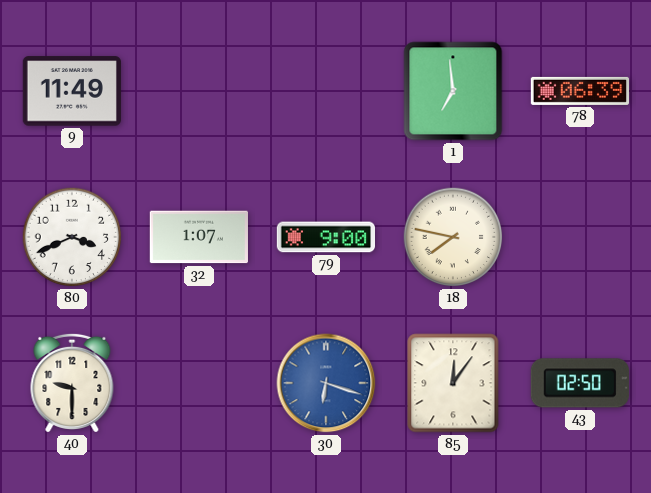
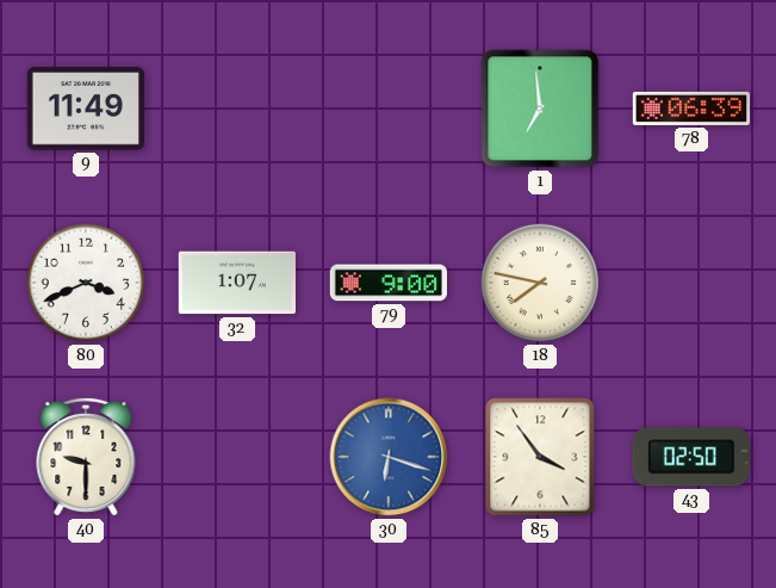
85: 12:06 -> 3:54 (540, 457)
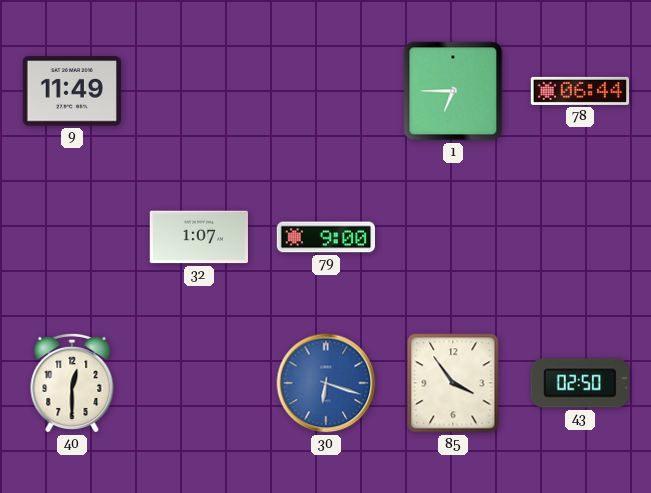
1: 6:59 -> 6:45 (453, 91)
78: 06:39 -> 06:44 (579, 91)
80: 3:41 -> none (86, 283)
18: 7:47 -> none (540, 283)
40: 9:30 -> 12:30 (72, 383)
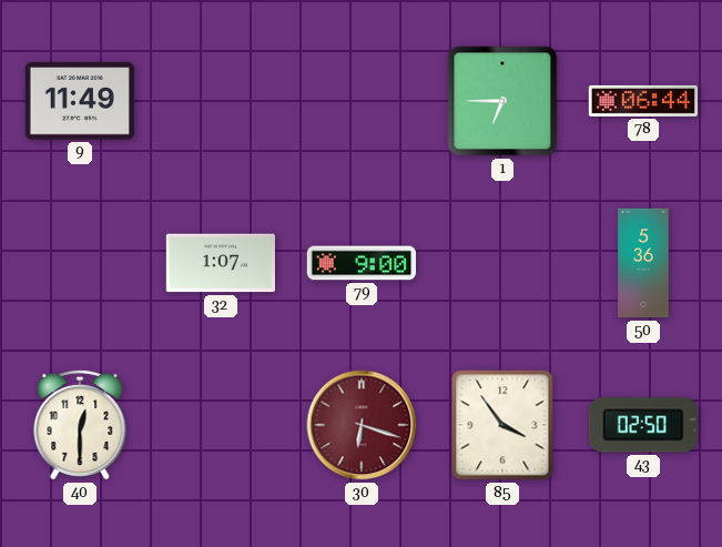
50: none -> 5:36 (643, 263)
30 dial: blue -> burgundy (362, 425)
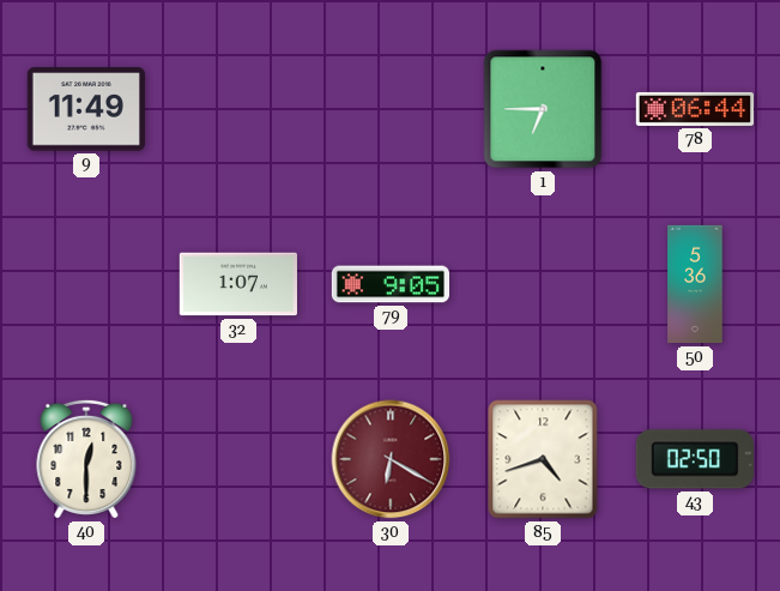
79: 9:00 -> 9:05 (389, 284)
30: 6:18 -> 6:20 (391, 459)
85: 3:54 -> 4:42 (543, 459)
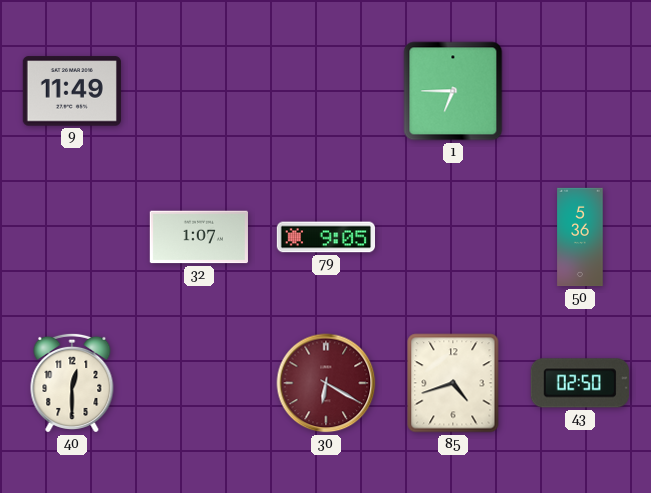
78: 06:44 -> none (694, 109)
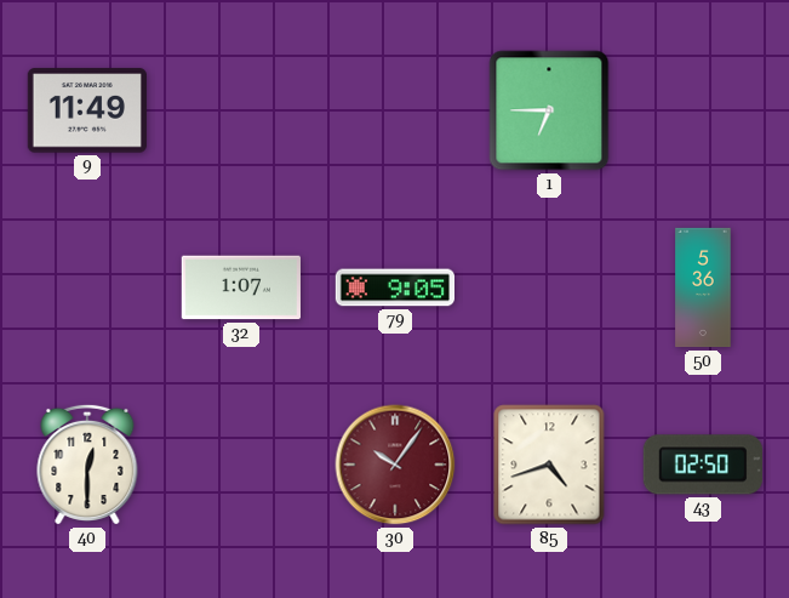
30: 6:20 -> 10:06 (395, 465)
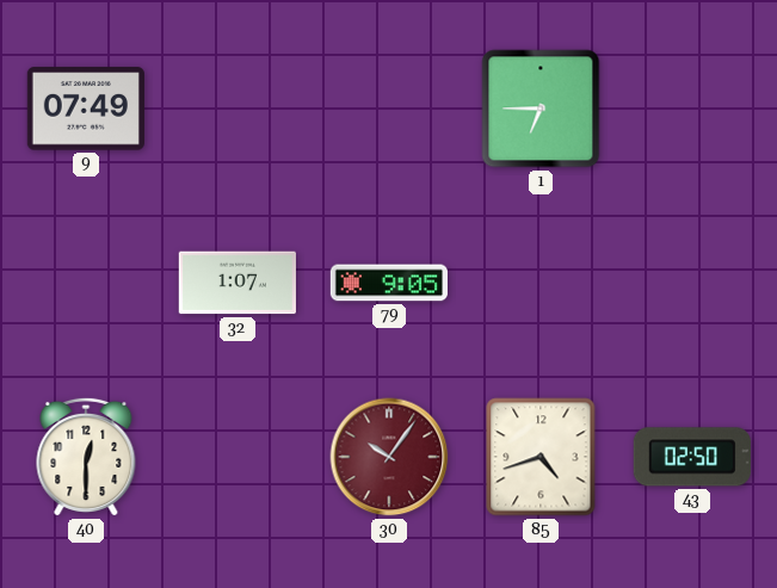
9: 11:49 -> 07:49 (86, 109)
50: 5:36 -> none (703, 287)
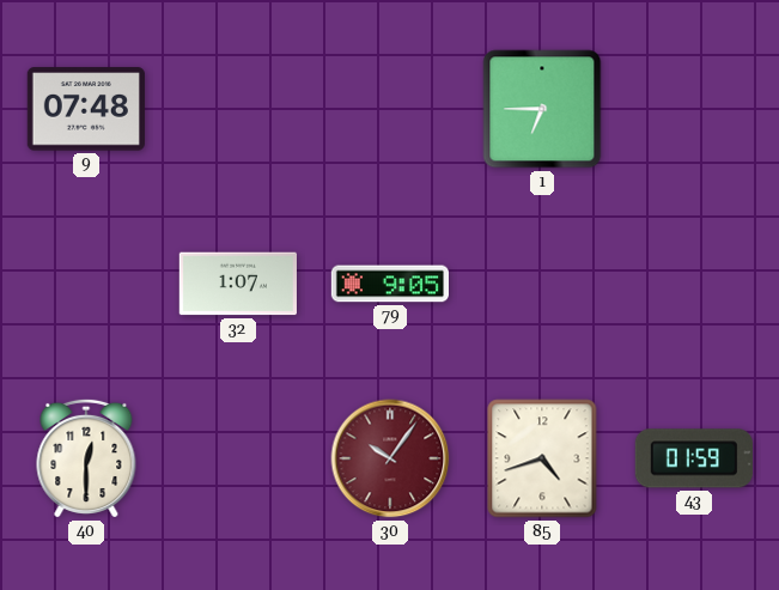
9: 07:49 -> 07:48 (86, 109)
43: 02:50 -> 01:59 (694, 458)
